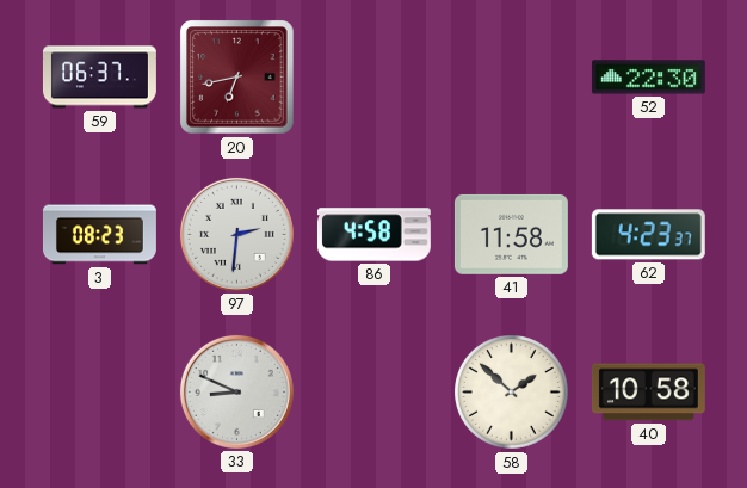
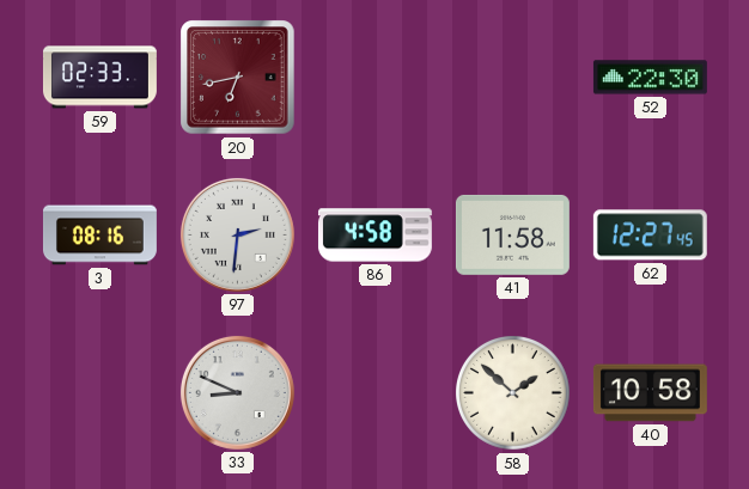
59: 06:37 -> 02:33 (99, 78)
3: 08:23 -> 08:16 (99, 236)
62: 4:23 -> 12:27 (650, 236)
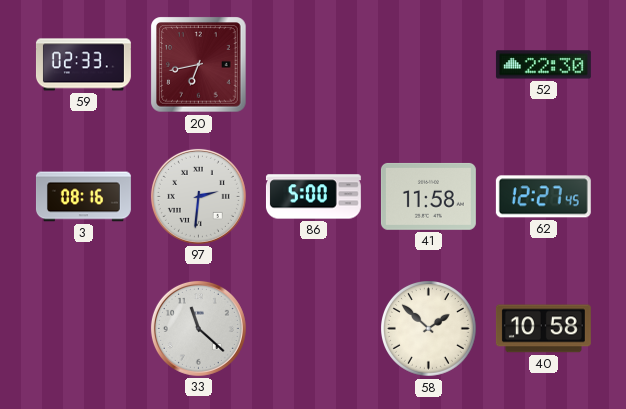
86: 4:58 -> 5:00 (313, 197)
33: 8:49 -> 11:22 (198, 328)
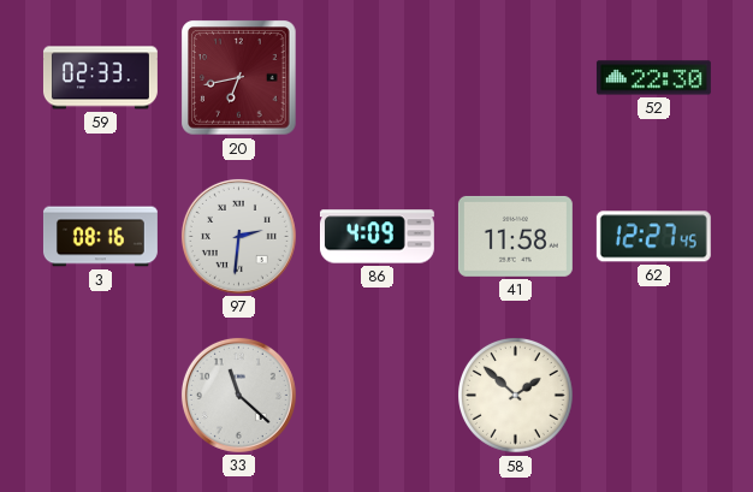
86: 5:00 -> 4:09 (376, 237)
40: 10:58 -> none (543, 329)
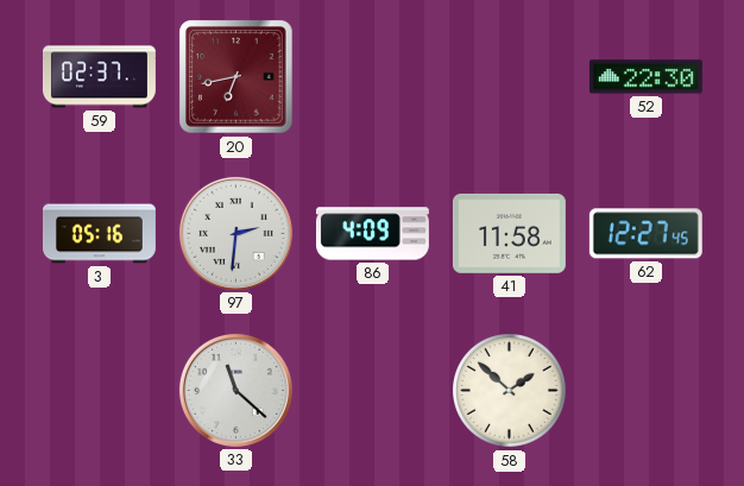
59: 02:33 -> 02:37 (99, 77)
3: 08:16 -> 05:16 (99, 234)
